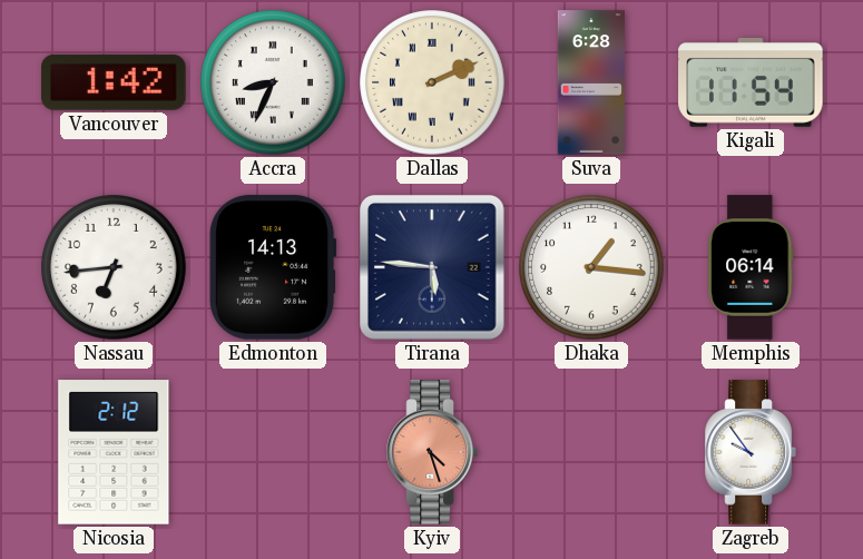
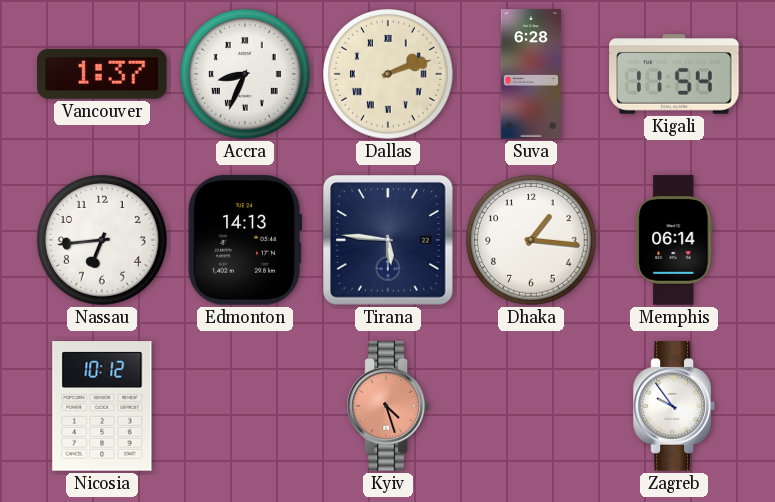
Vancouver: 1:42 -> 1:37 (102, 74)
Dallas: 2:11 -> 2:12 (388, 74)
Nicosia: 2:12 -> 10:12 (102, 406)
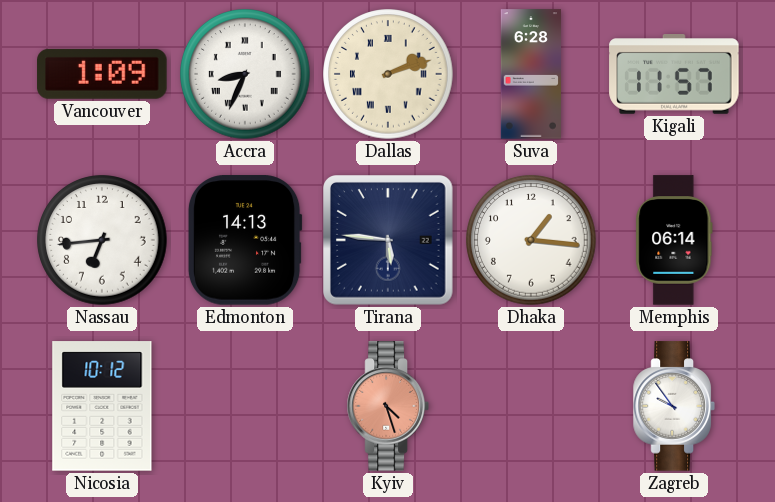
Vancouver: 1:37 -> 1:09 (102, 74)
Kigali: 11:54 -> 11:57 (674, 75)
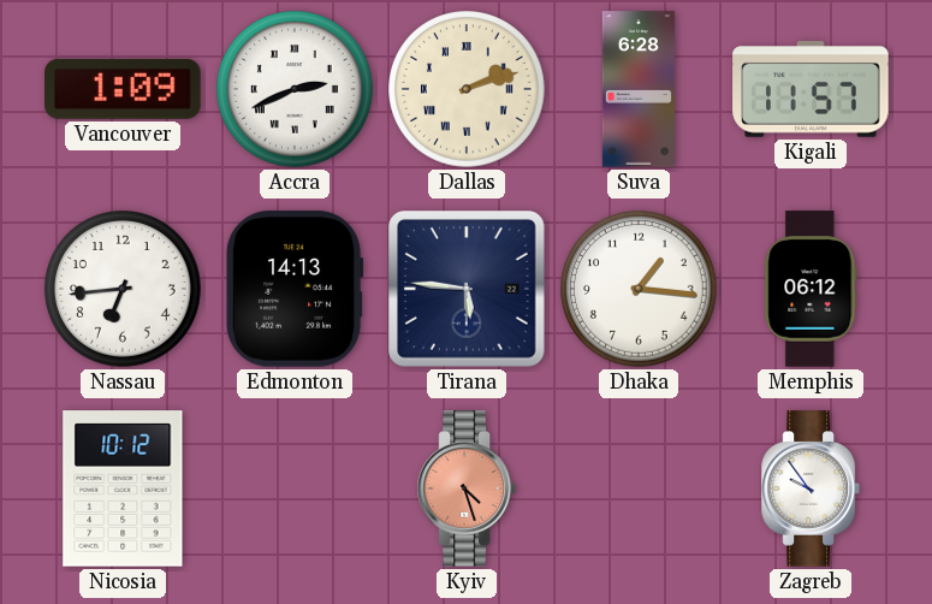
Accra: 8:34 -> 2:41 (295, 89)
Memphis: 06:14 -> 06:12 (811, 289)
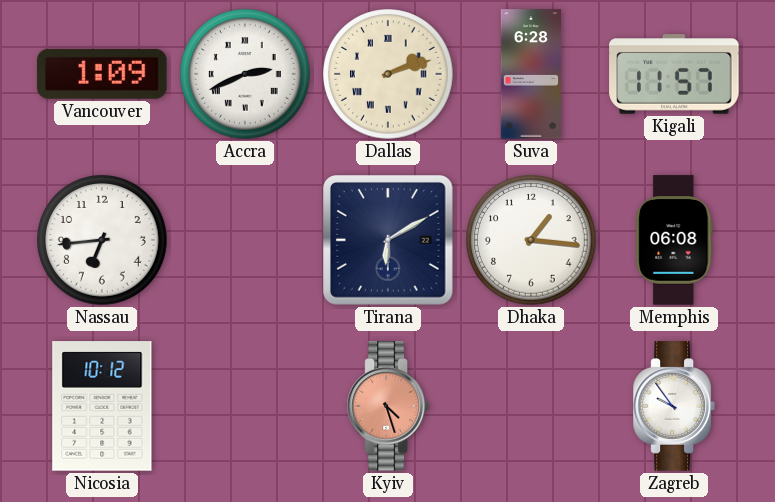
Edmonton: 14:13 -> none (295, 289)
Tirana: 5:46 -> 6:10 (389, 241)
Memphis: 06:12 -> 06:08 (674, 240)
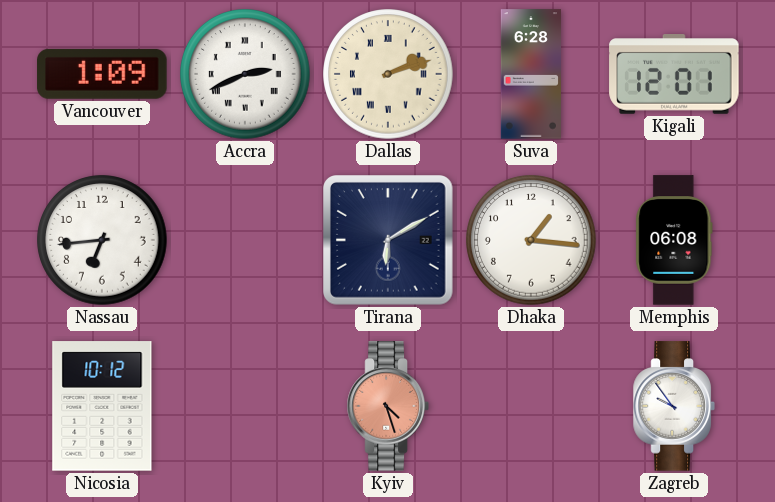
Kigali: 11:57 -> 12:01 (674, 75)
